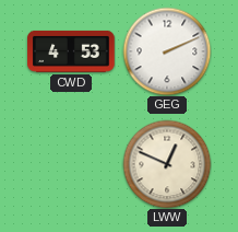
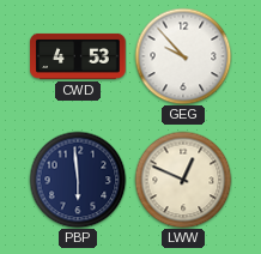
GEG: 2:11 -> 9:53 (183, 56)
PBP: none -> 5:59 (78, 180)
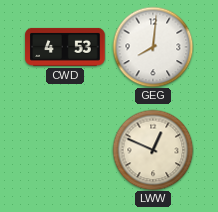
GEG: 9:53 -> 8:01 (153, 47)
PBP: 5:59 -> none (78, 180)
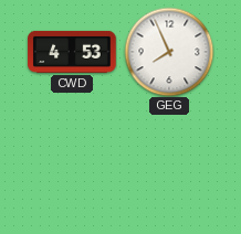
GEG: 8:01 -> 7:56 (169, 52)
LWW: 12:49 -> none (153, 150)
